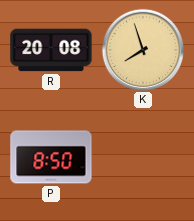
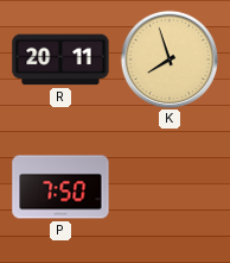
R: 20:08 -> 20:11 (60, 60)
P: 8:50 -> 7:50 (60, 187)
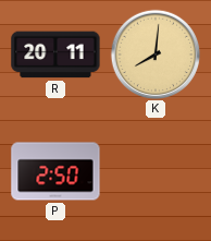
K: 7:57 -> 8:01 (156, 55)
P: 7:50 -> 2:50 (55, 171)
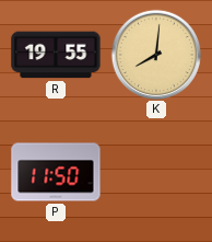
R: 20:11 -> 19:55 (56, 55)
P: 2:50 -> 11:50 (56, 172)
